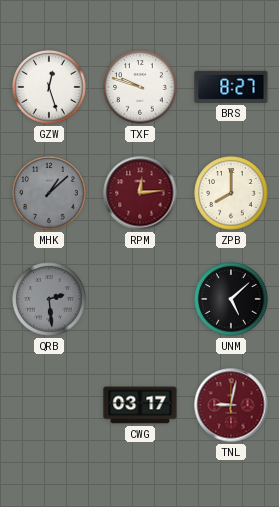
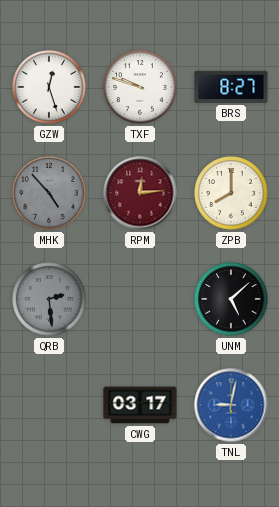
MHK: 1:08 -> 4:53 (49, 193)
TNL dial: burgundy -> blue (231, 405)
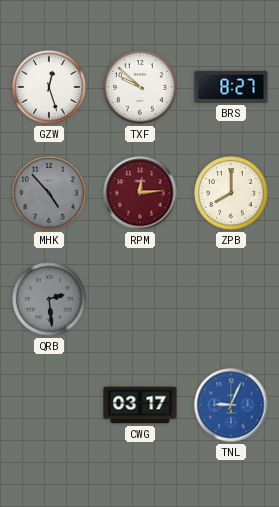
TXF: 9:48 -> 9:52 (140, 87)
UNM: 5:08 -> none (231, 299)
TNL: 9:02 -> 9:04 (231, 405)
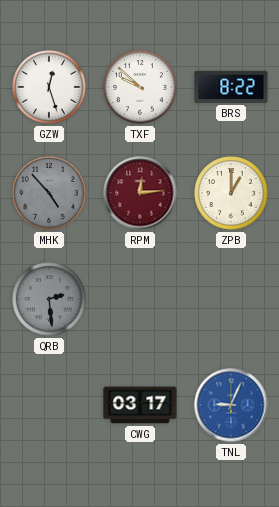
BRS: 8:27 -> 8:22 (231, 87)
ZPB: 8:00 -> 1:00 (231, 193)
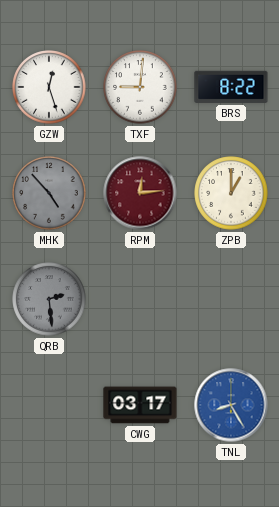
TXF: 9:52 -> 9:01 (140, 87)
TNL: 9:04 -> 8:25 (231, 405)
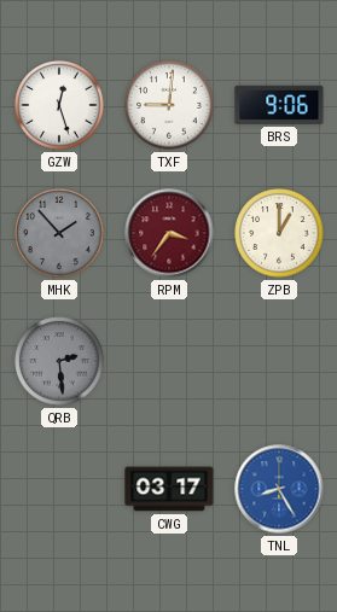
BRS: 8:22 -> 9:06 (279, 105)
MHK: 4:53 -> 1:53 (59, 233)
RPM: 12:14 -> 3:36 (169, 233)
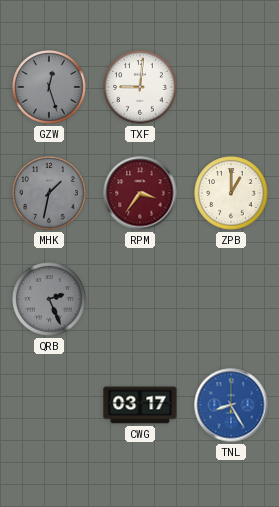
GZW dial: white -> grey (49, 87)
BRS: 9:06 -> none (279, 105)
MHK: 1:53 -> 1:32 (49, 193)
QRB: 2:29 -> 2:26 (49, 299)
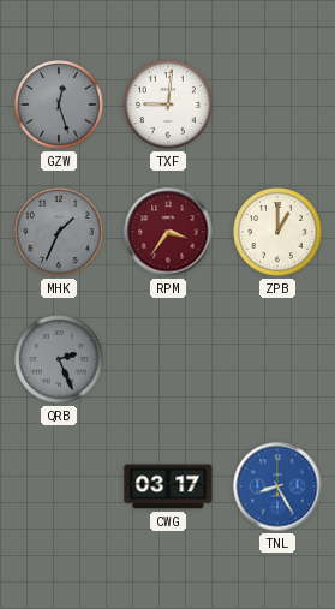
MHK: 1:32 -> 1:34 (59, 232)
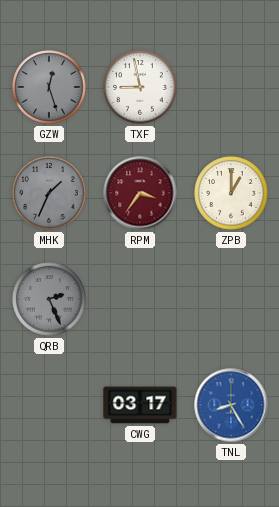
TXF: 9:01 -> 8:58 (140, 87)
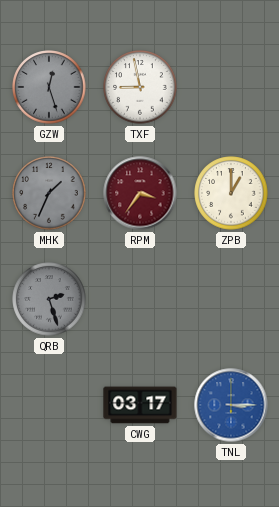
QRB: 2:26 -> 2:27 (49, 299)
TNL: 8:25 -> 3:15 (231, 405)
